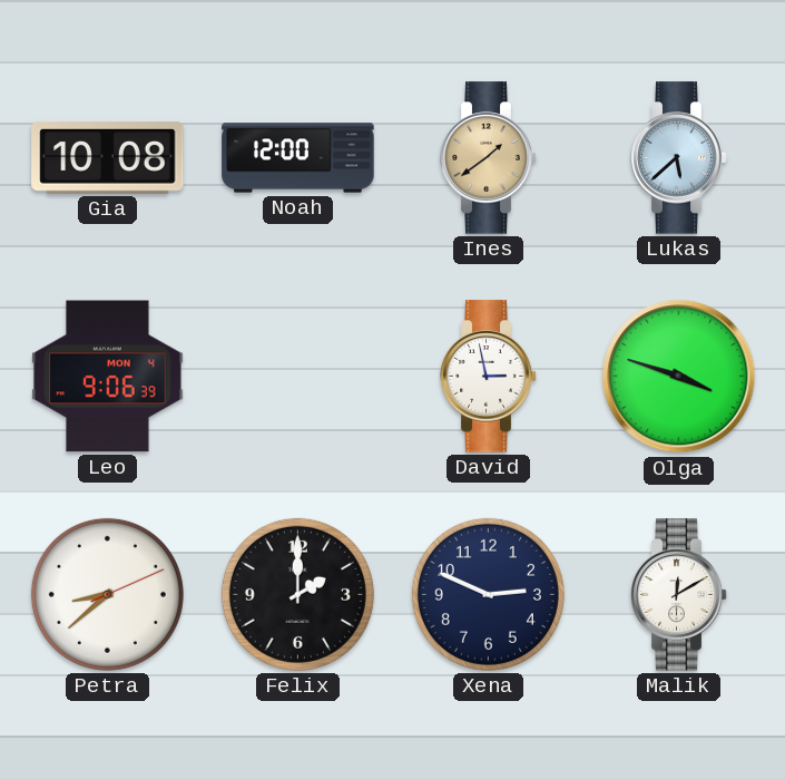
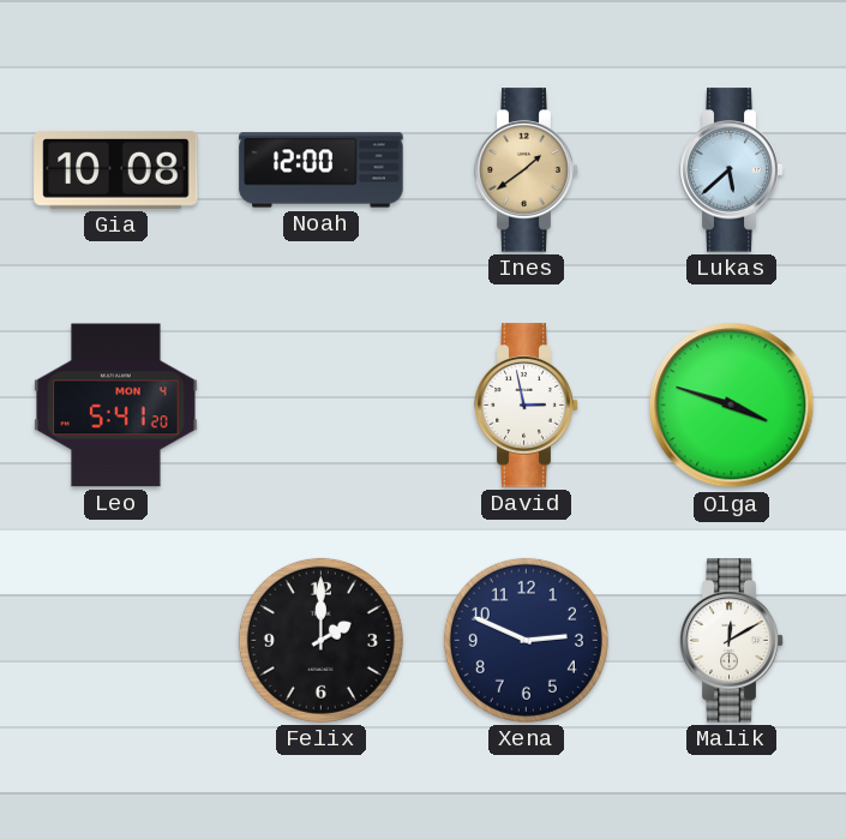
Leo: 9:06 -> 5:41 (116, 406)
Petra: 8:38 -> none (107, 594)
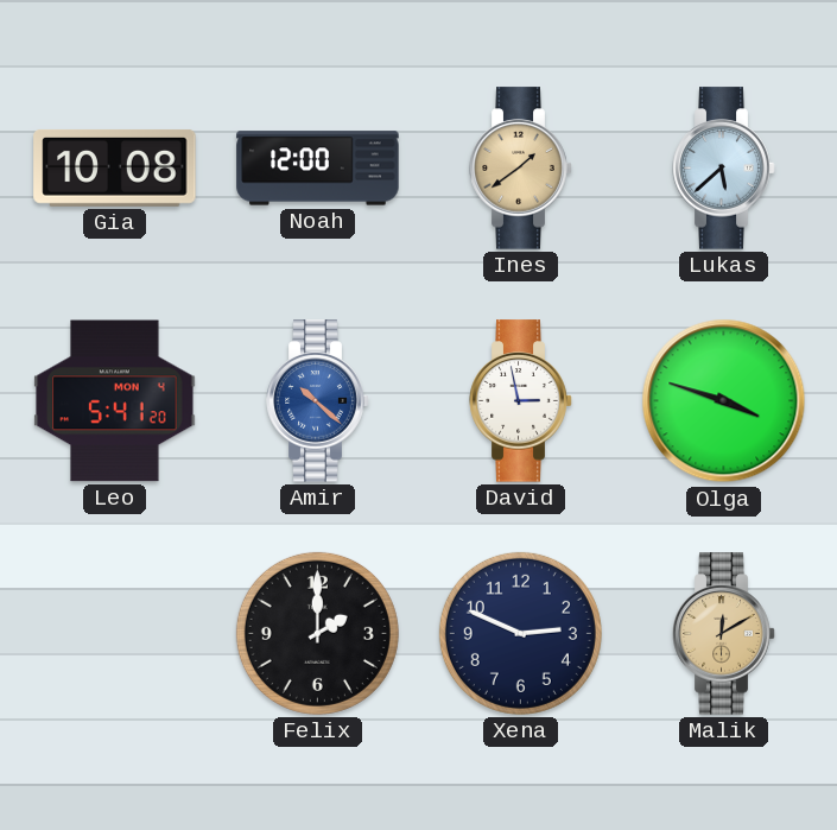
Amir: none -> 10:22 (318, 401)
Malik dial: white -> champagne (724, 634)
